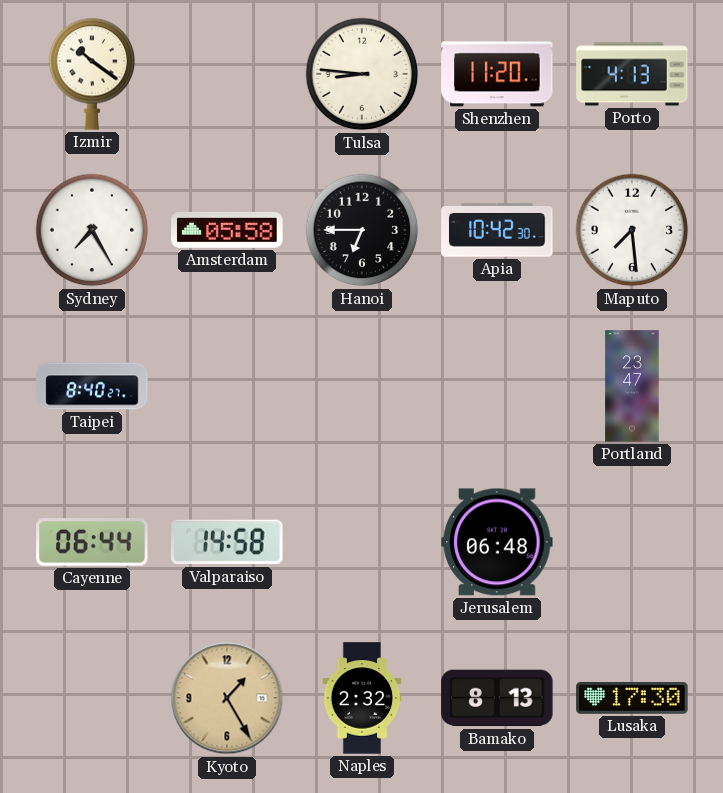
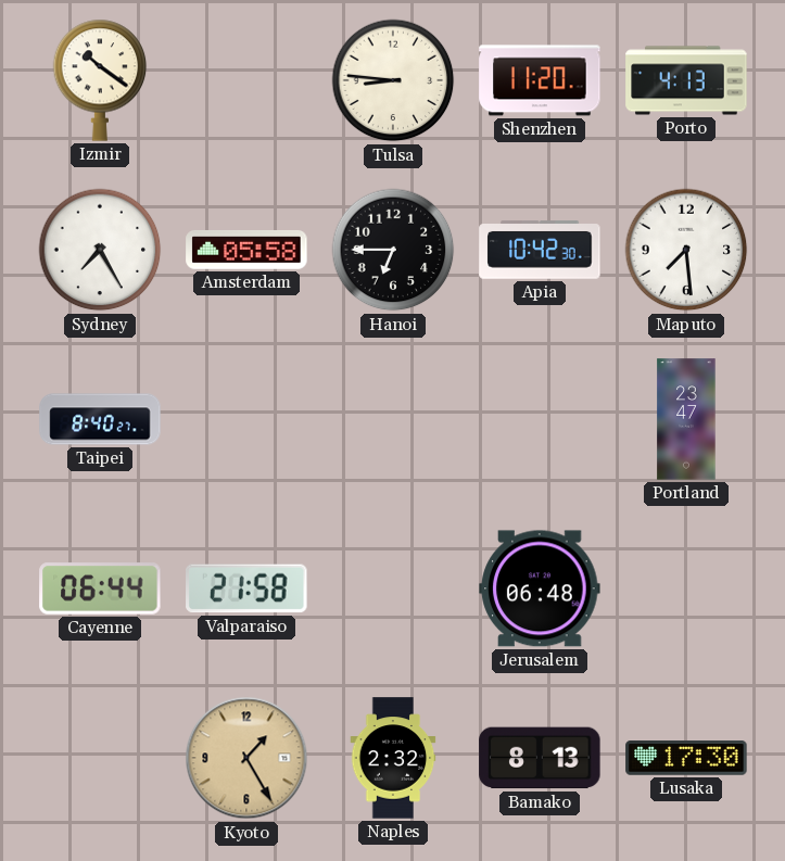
Valparaiso: 14:58 -> 21:58 (246, 588)
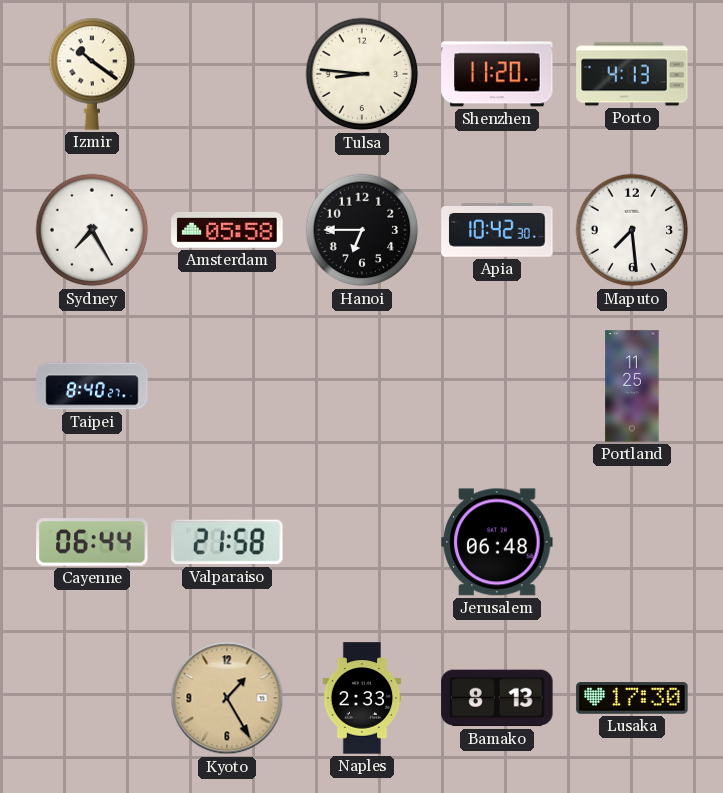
Portland: 23:47 -> 11:25 (632, 386)
Naples: 2:32 -> 2:33 (362, 698)
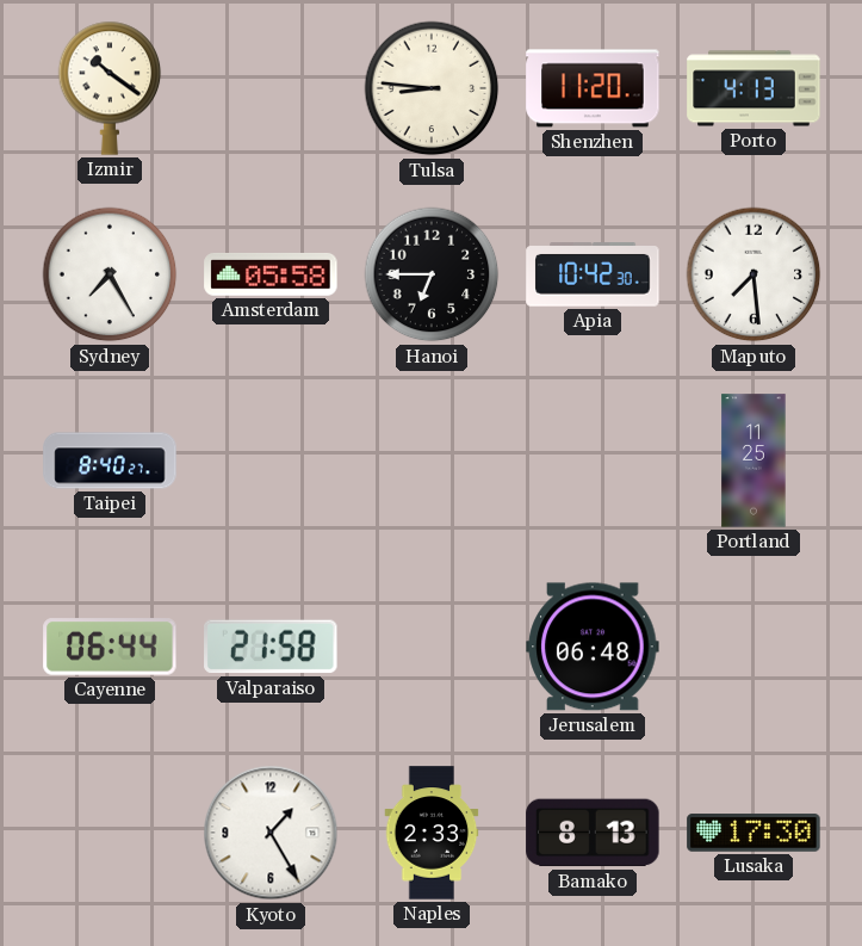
Kyoto dial: champagne -> white (271, 833)
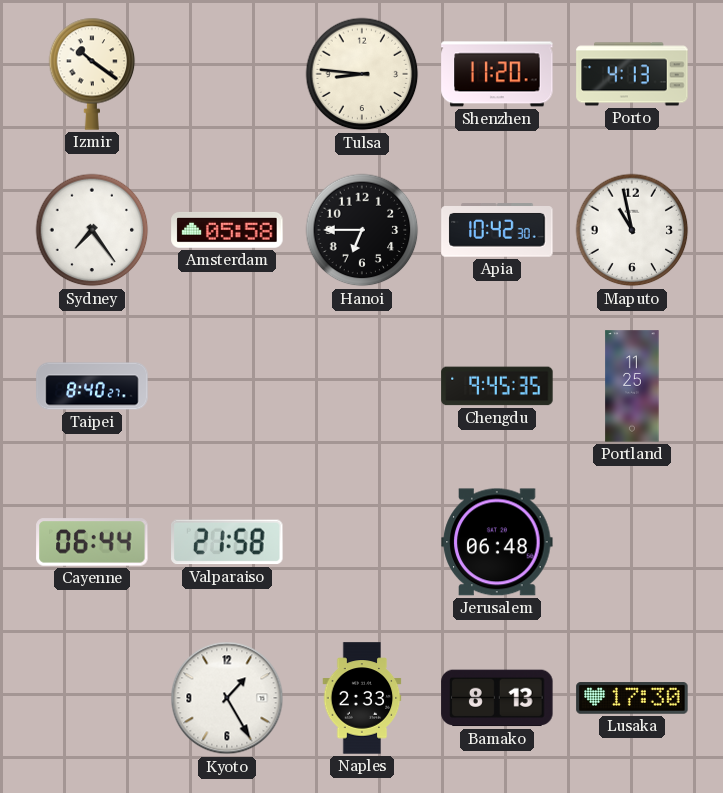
Sydney: 7:25 -> 7:24 (92, 230)
Maputo: 7:29 -> 10:58 (632, 230)
Chengdu: none -> 9:45 (497, 386)
